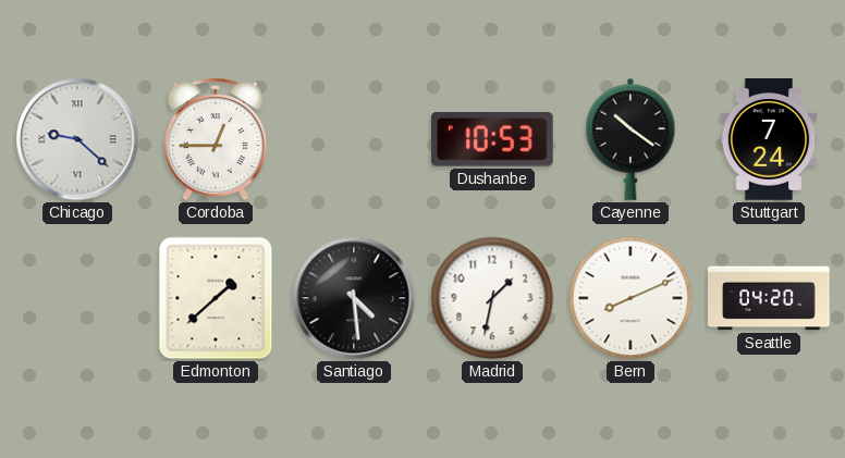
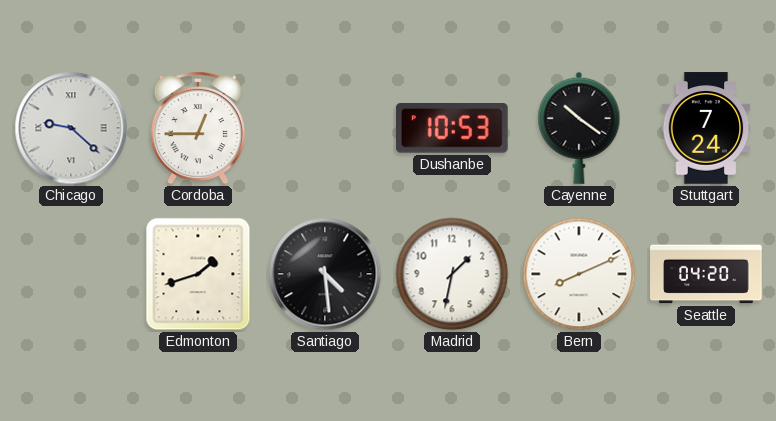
Edmonton: 1:38 -> 1:42 (198, 274)
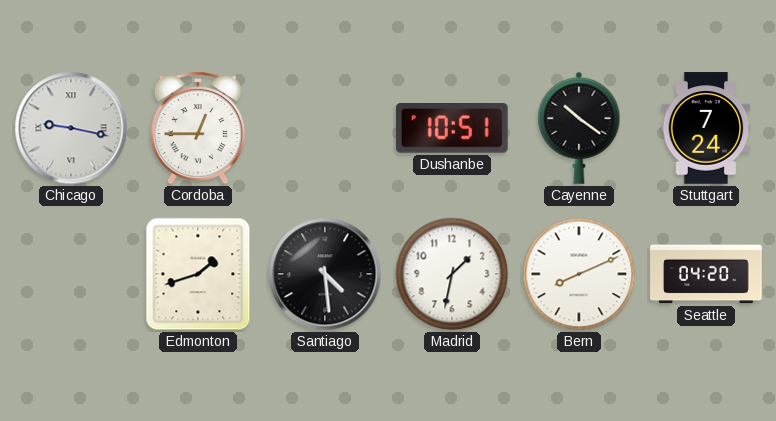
Chicago: 9:22 -> 9:17 (71, 128)
Dushanbe: 10:53 -> 10:51 (452, 129)
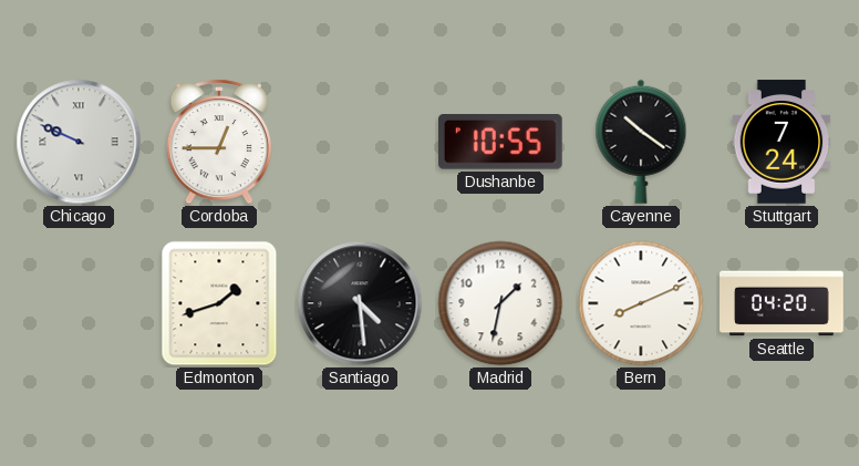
Chicago: 9:17 -> 9:49 (79, 142)
Dushanbe: 10:51 -> 10:55 (500, 143)
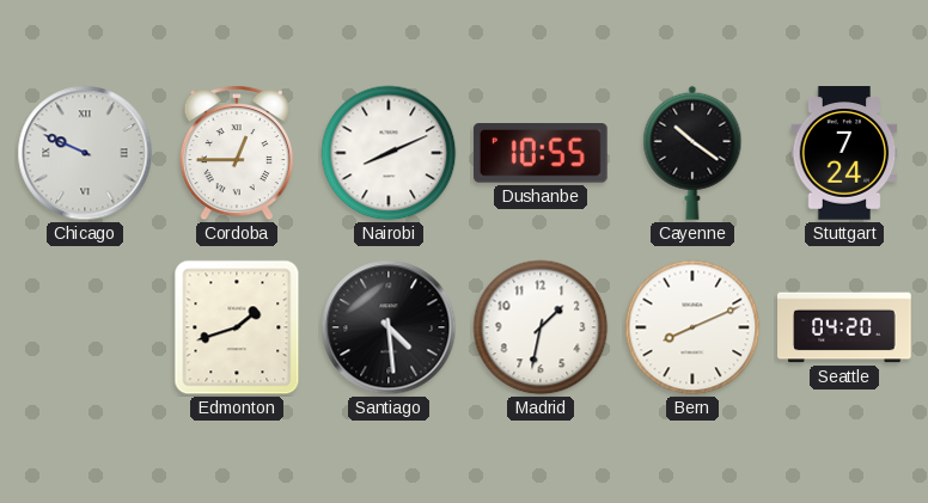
Nairobi: none -> 8:11 (389, 153)
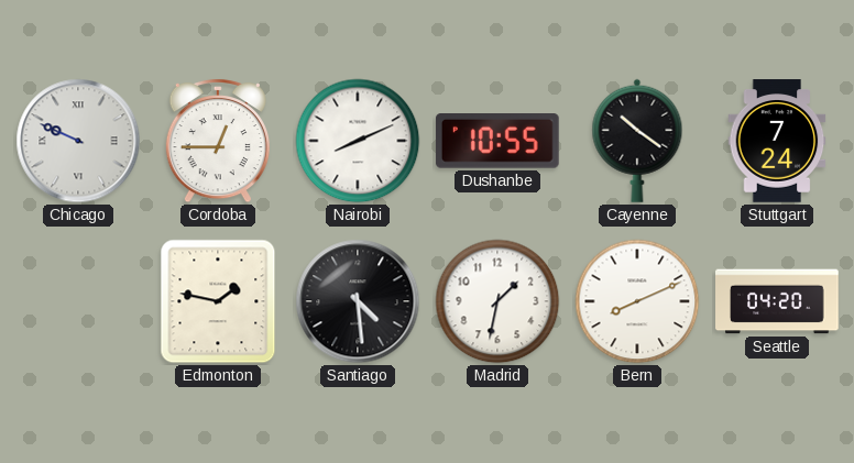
Edmonton: 1:42 -> 1:47 (218, 301)
